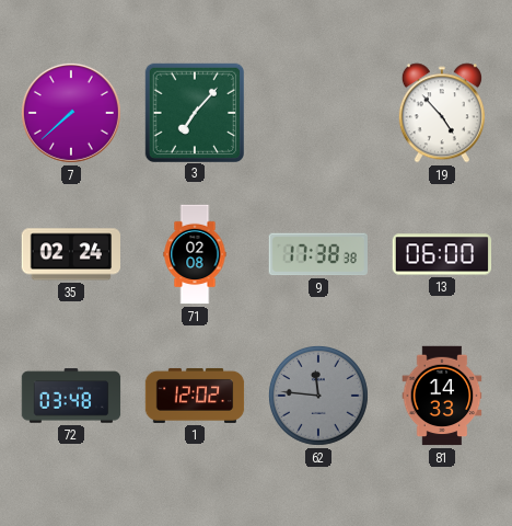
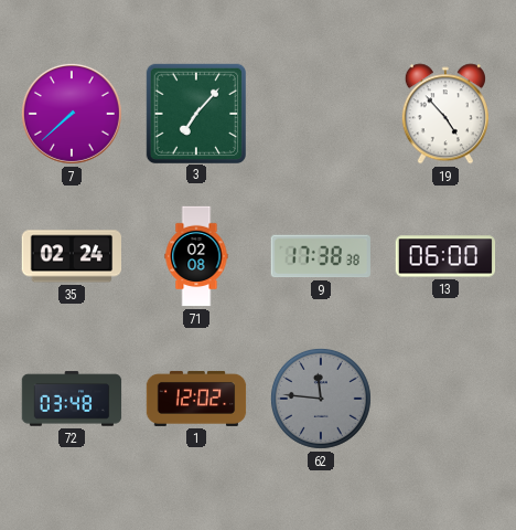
81: 14:33 -> none (442, 396)
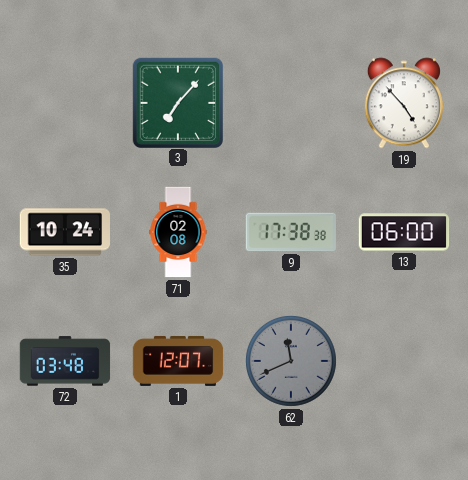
7: 7:38 -> none (72, 114)
35: 02:24 -> 10:24 (64, 232)
1: 12:02 -> 12:07 (178, 361)
62: 11:46 -> 11:41 (291, 361)
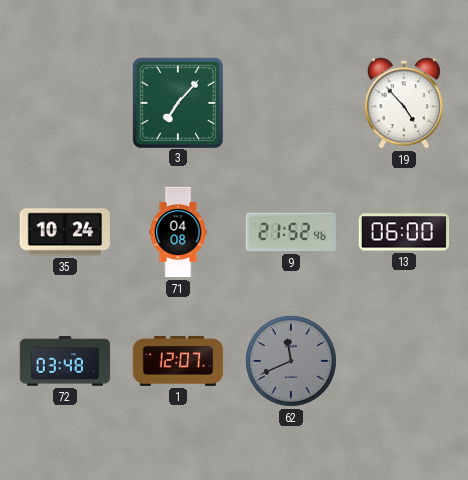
71: 02:08 -> 04:08 (178, 232)
9: 17:38 -> 21:52 (290, 232)
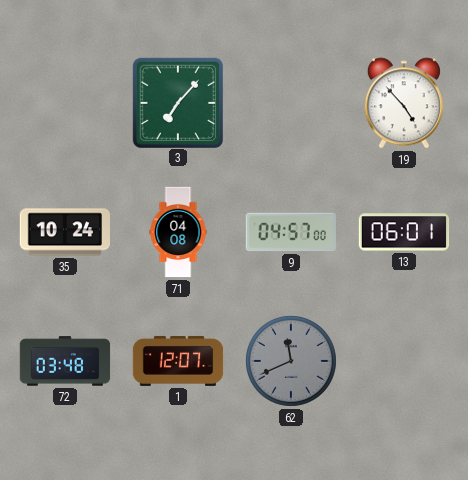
9: 21:52 -> 04:57 (290, 232)
13: 06:00 -> 06:01 (404, 232)
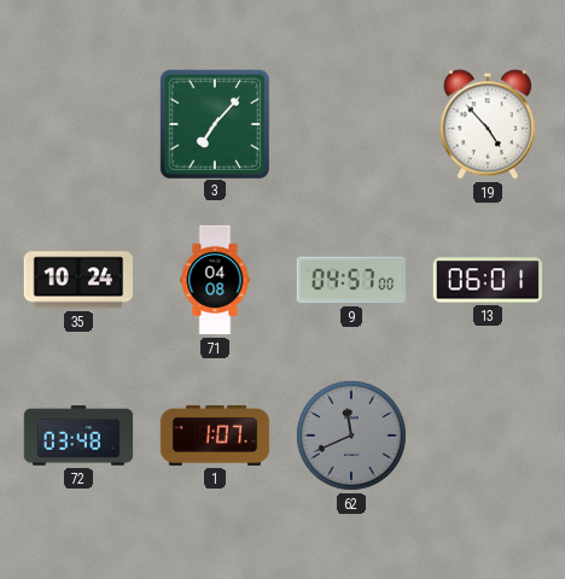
1: 12:07 -> 1:07 (215, 435)
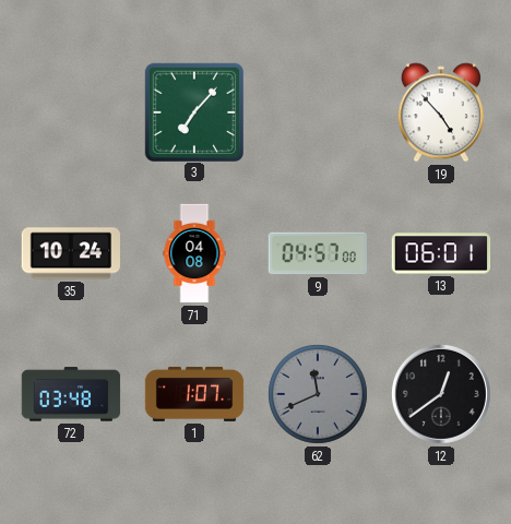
12: none -> 12:39 (441, 394)
